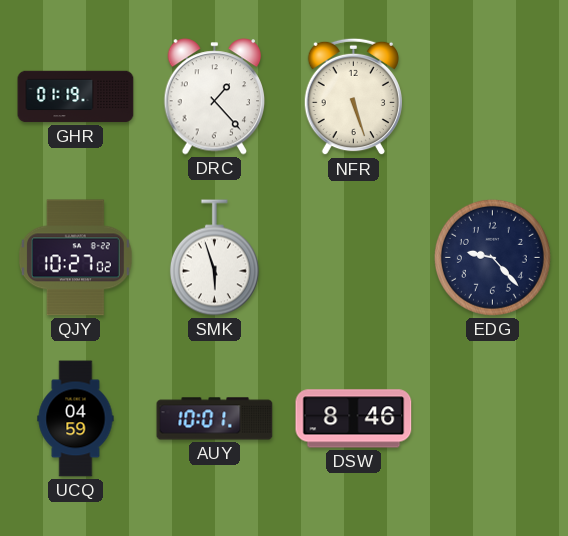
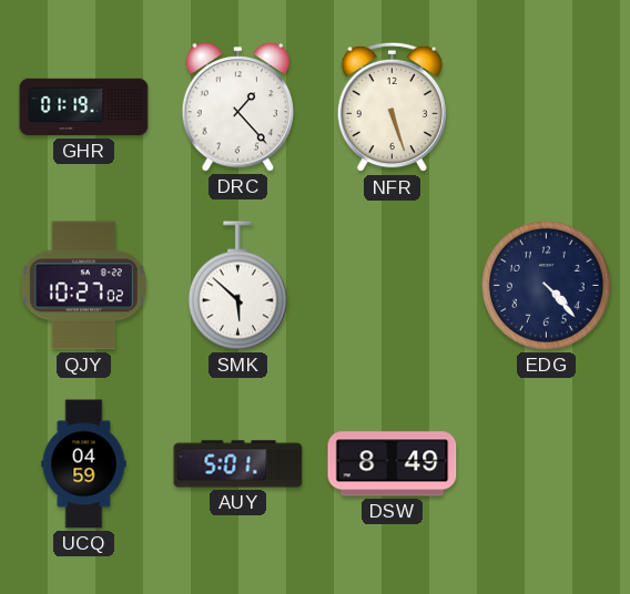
SMK: 5:57 -> 5:52 (237, 286)
EDG: 9:23 -> 4:23 (546, 285)
AUY: 10:01 -> 5:01 (238, 464)
DSW: 8:46 -> 8:49 (393, 464)
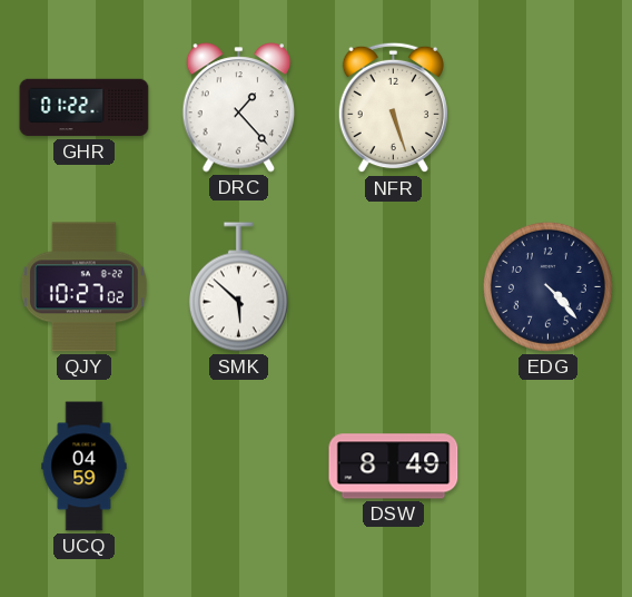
GHR: 01:19 -> 01:22 (85, 108)
AUY: 5:01 -> none (238, 464)
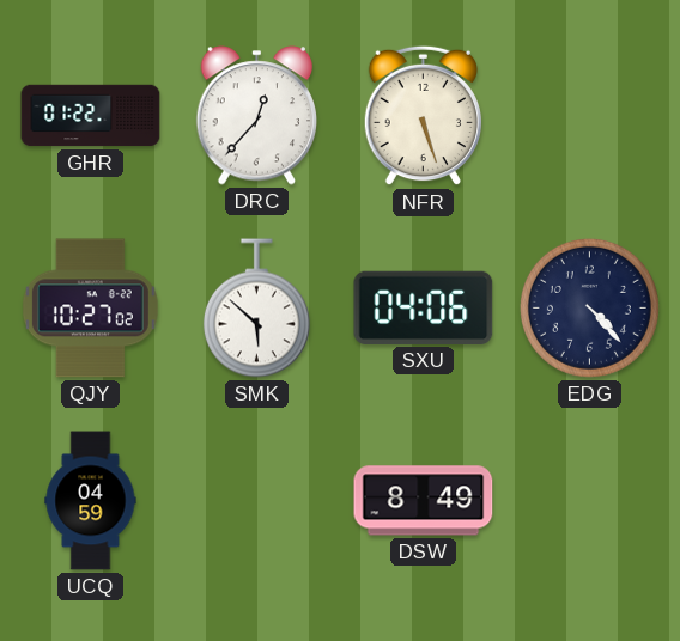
DRC: 1:23 -> 12:37 (257, 116)
SXU: none -> 04:06 (424, 307)
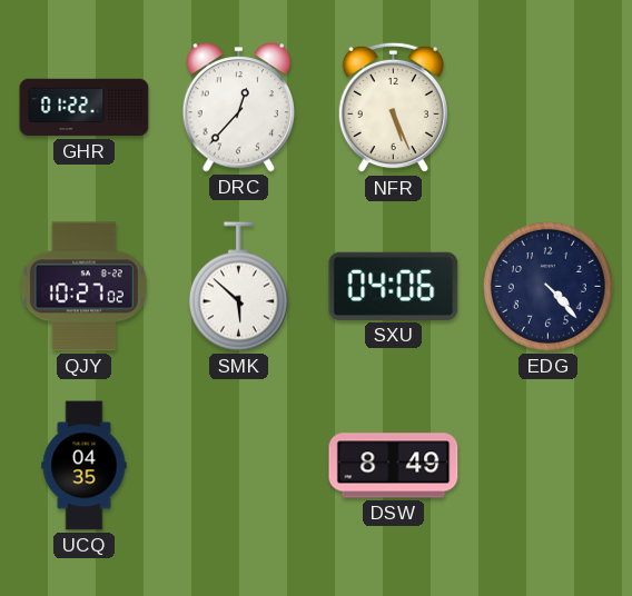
NFR: 5:27 -> 5:26 (393, 108)
UCQ: 04:59 -> 04:35 (85, 466)
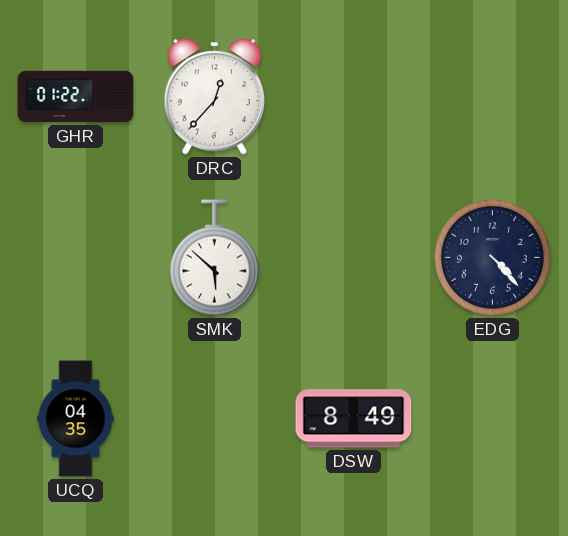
NFR: 5:26 -> none (393, 108)
QJY: 10:27 -> none (83, 287)
SXU: 04:06 -> none (394, 286)
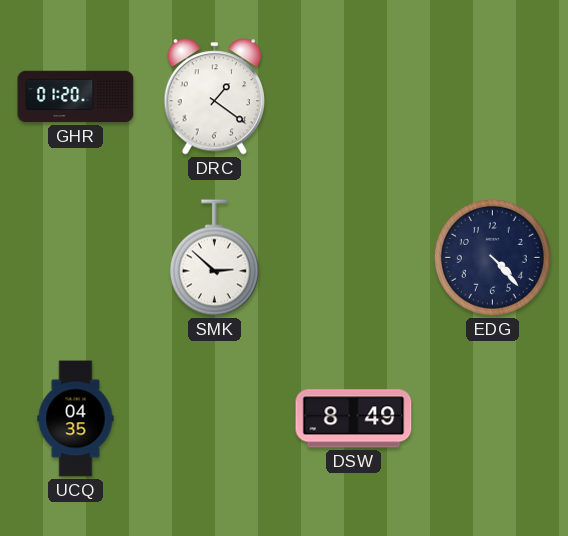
GHR: 01:22 -> 01:20 (76, 97)
DRC: 12:37 -> 1:21 (215, 97)
SMK: 5:52 -> 2:52 (214, 258)
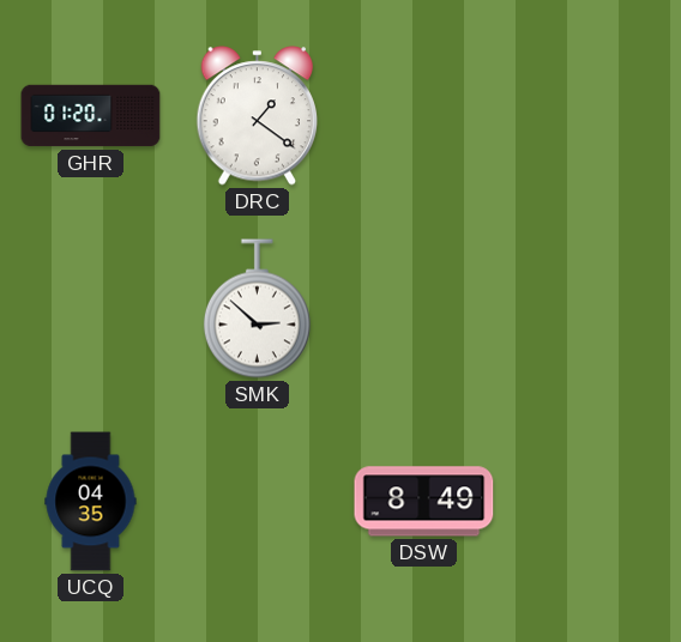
EDG: 4:23 -> none (492, 257)
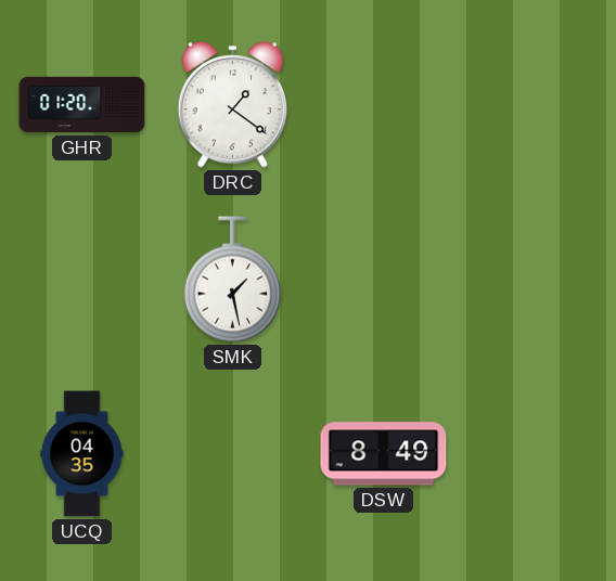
SMK: 2:52 -> 1:28 (232, 280)
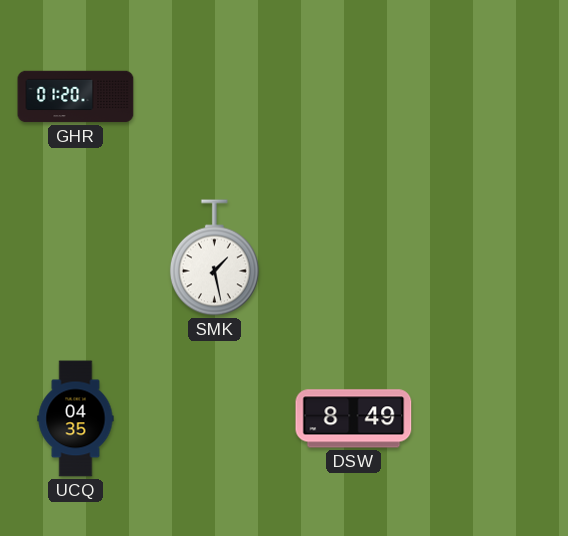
DRC: 1:21 -> none (233, 105)
